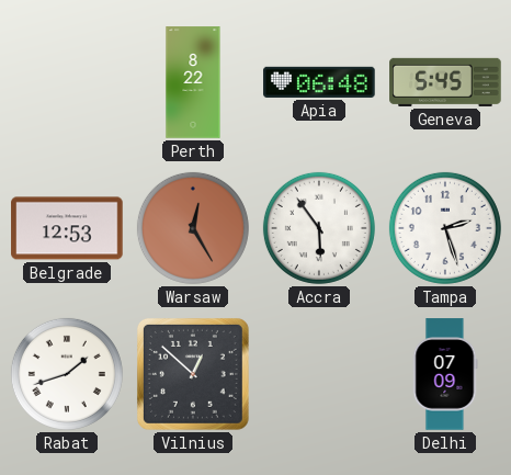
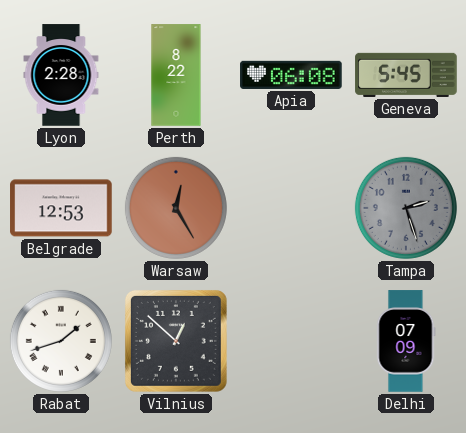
Lyon: none -> 2:28 (61, 75)
Apia: 06:48 -> 06:08 (291, 75)
Accra: 5:54 -> none (319, 228)
Tampa dial: white -> grey (406, 208)
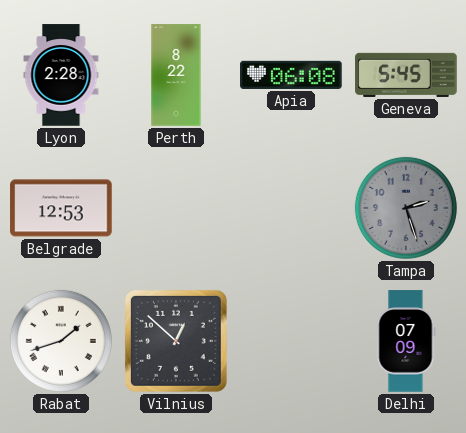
Warsaw: 12:25 -> none (176, 208)
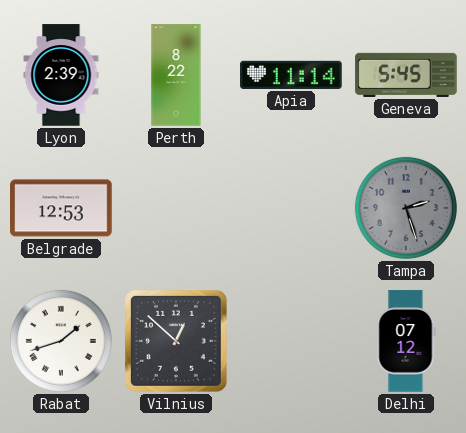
Lyon: 2:28 -> 2:39 (61, 75)
Apia: 06:08 -> 11:14 (291, 75)
Delhi: 07:09 -> 07:12 (406, 341)
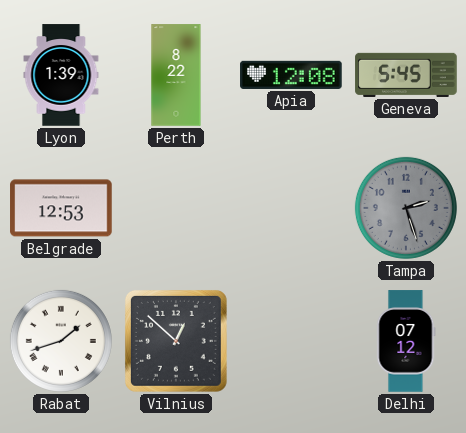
Lyon: 2:39 -> 1:39 (61, 75)
Apia: 11:14 -> 12:08 (291, 75)
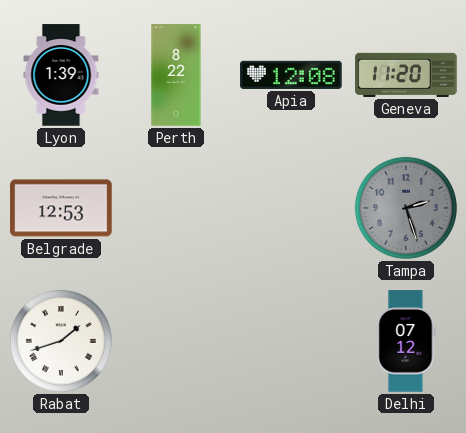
Geneva: 5:45 -> 11:20 (406, 75)
Vilnius: 12:52 -> none (176, 341)
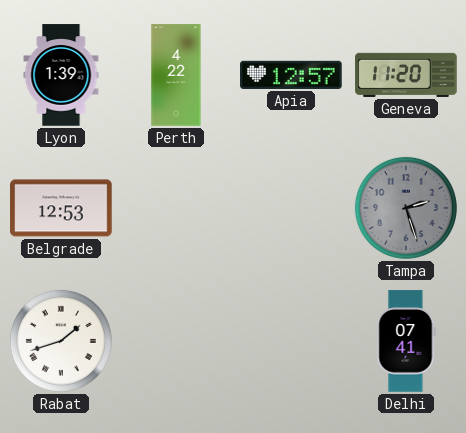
Perth: 8:22 -> 4:22 (176, 75)
Apia: 12:08 -> 12:57 (291, 75)
Delhi: 07:12 -> 07:41 (406, 341)
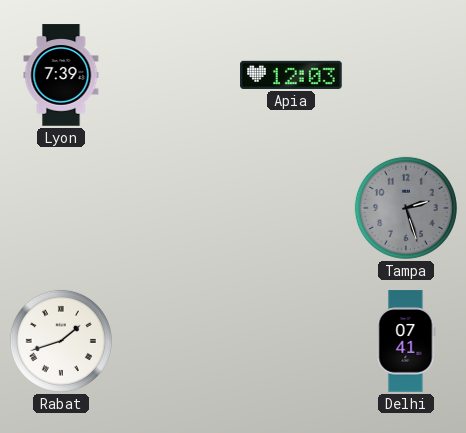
Lyon: 1:39 -> 7:39 (61, 75)
Perth: 4:22 -> none (176, 75)
Apia: 12:57 -> 12:03 (291, 75)
Geneva: 11:20 -> none (406, 75)
Belgrade: 12:53 -> none (61, 208)
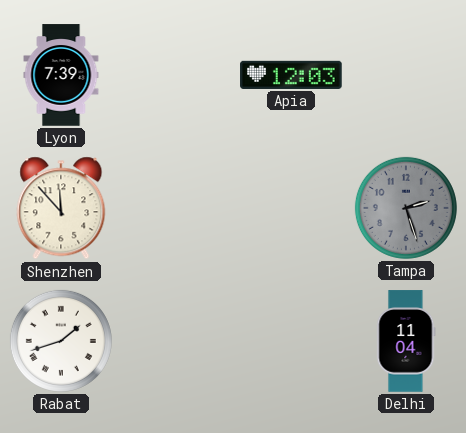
Shenzhen: none -> 11:53 (61, 208)
Delhi: 07:41 -> 11:04 (406, 341)
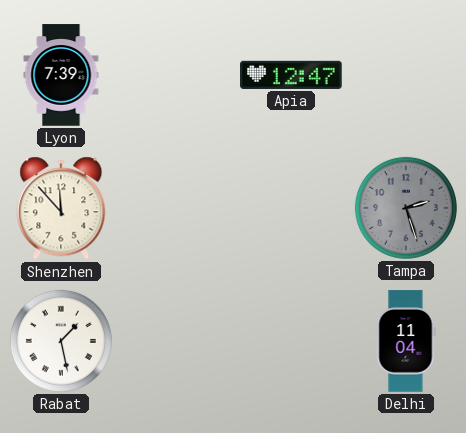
Apia: 12:03 -> 12:47 (291, 75)
Rabat: 1:42 -> 1:28 (61, 341)
